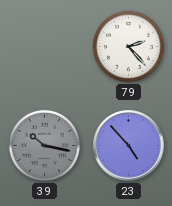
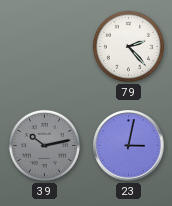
39: 10:17 -> 10:13 (44, 145)
23: 4:53 -> 3:02 (129, 146)
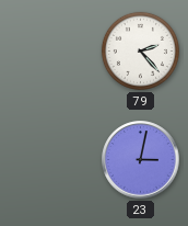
39: 10:13 -> none (44, 145)
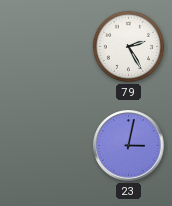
79: 2:23 -> 2:25 (128, 46)
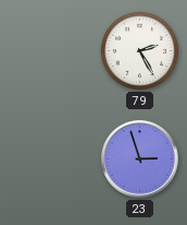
23: 3:02 -> 2:57 (140, 159)
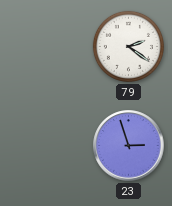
79: 2:25 -> 2:21 (128, 46)
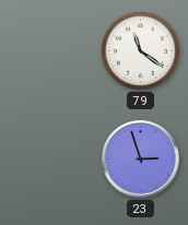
79: 2:21 -> 11:21 (140, 50)
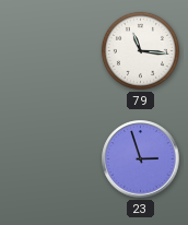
79: 11:21 -> 11:16 (140, 50)
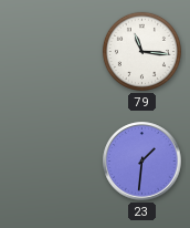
23: 2:57 -> 1:31 (142, 162)
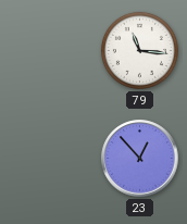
23: 1:31 -> 12:53 (140, 159)
